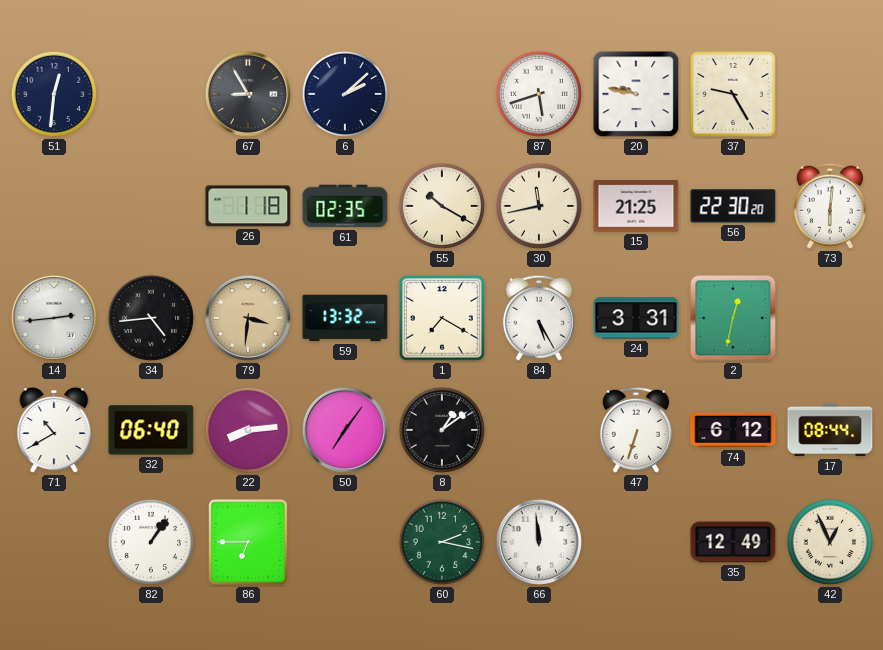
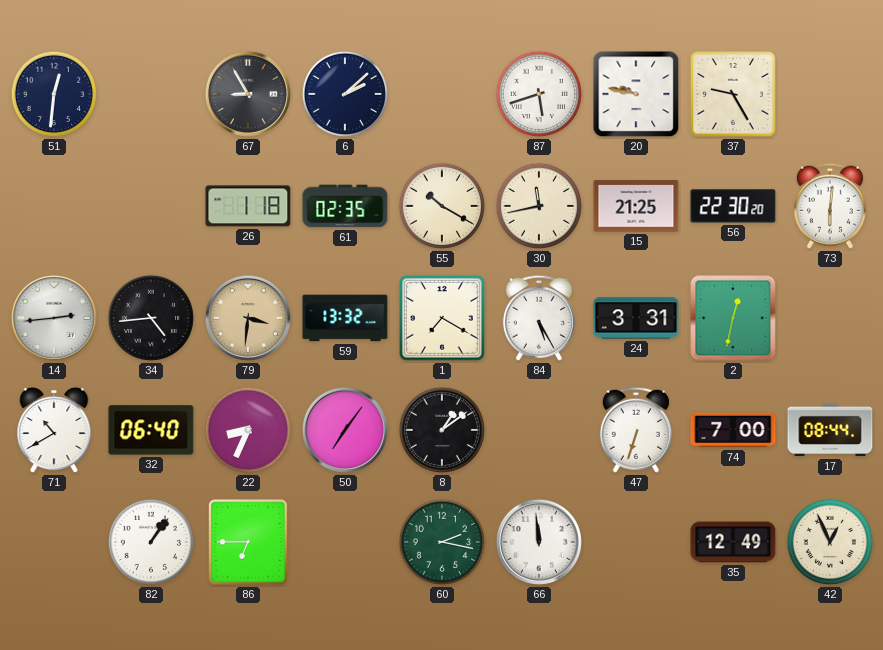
22: 8:14 -> 8:34 (248, 430)
74: 6:12 -> 7:00 (733, 430)
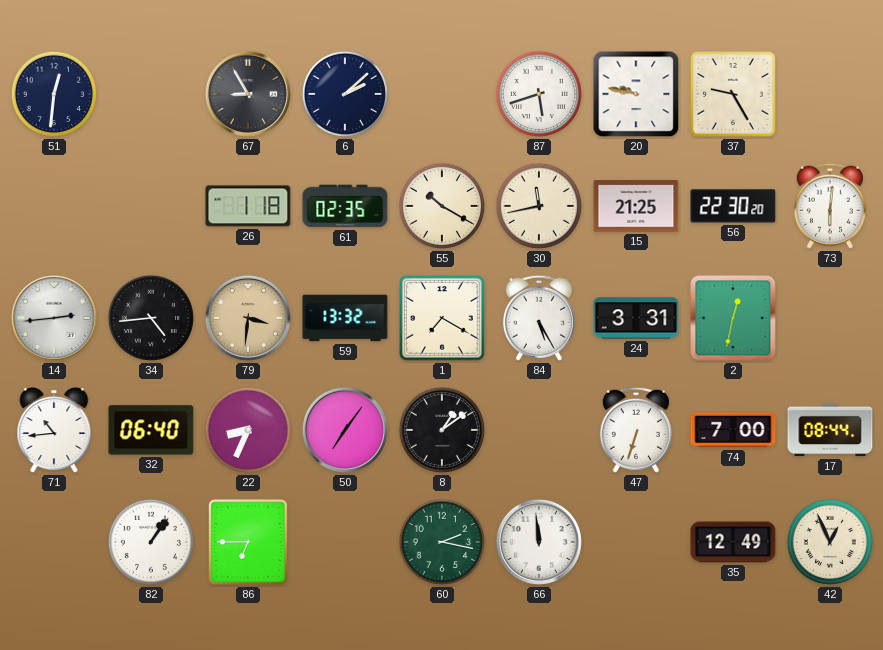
71: 10:40 -> 10:44 (54, 431)
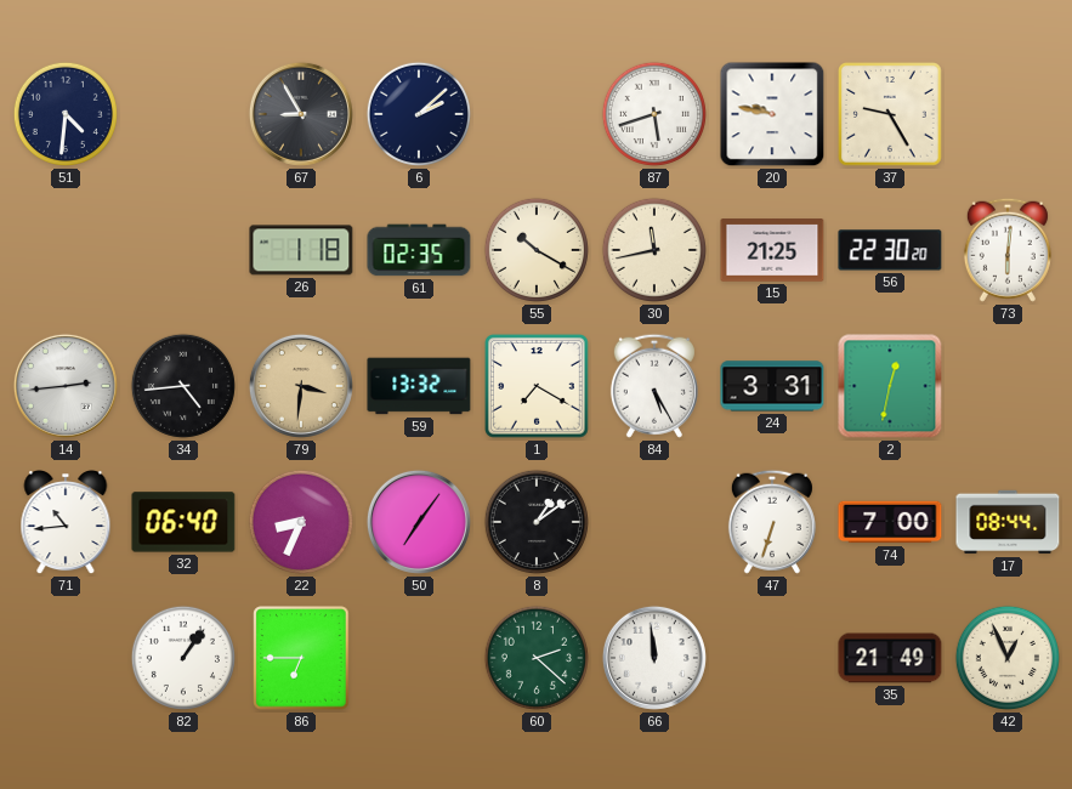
51: 12:31 -> 4:31 (66, 114)
60: 2:17 -> 2:22 (537, 658)
35: 12:49 -> 21:49 (890, 658)
